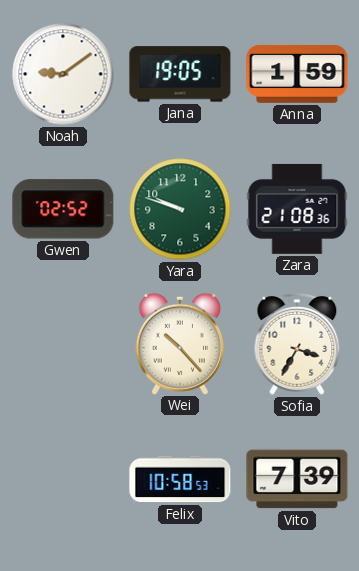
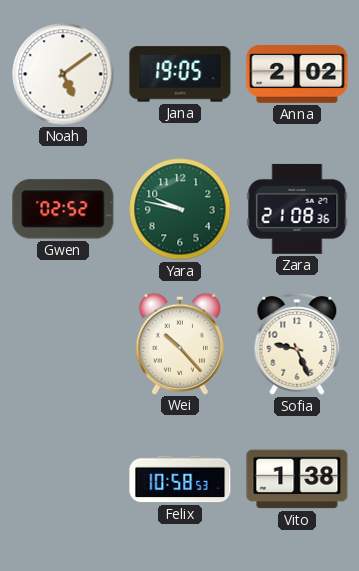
Noah: 9:09 -> 5:09 (63, 74)
Anna: 1:59 -> 2:02 (297, 74)
Yara: 9:48 -> 9:47 (180, 209)
Sofia: 3:35 -> 9:26 (297, 344)
Vito: 7:39 -> 1:38 (297, 479)
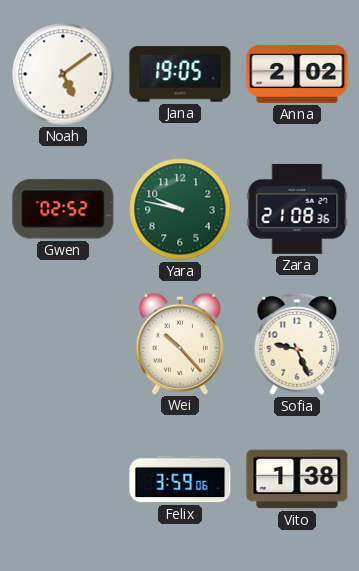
Felix: 10:58 -> 3:59 (180, 479)
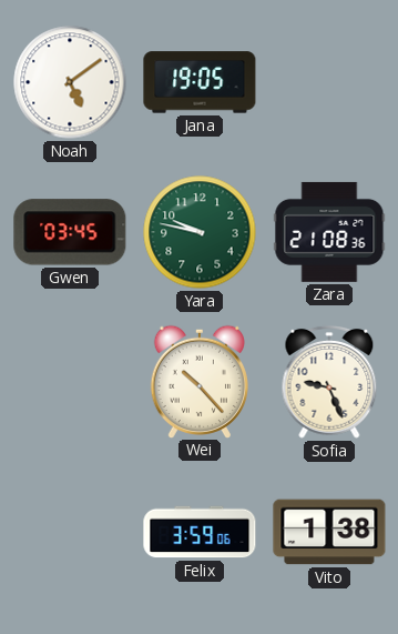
Anna: 2:02 -> none (297, 74)
Gwen: 02:52 -> 03:45 (70, 232)
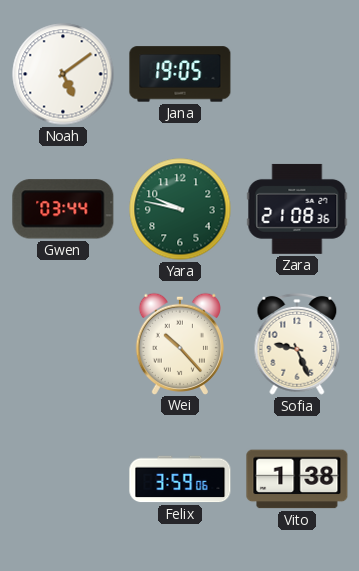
Gwen: 03:45 -> 03:44 (63, 209)
